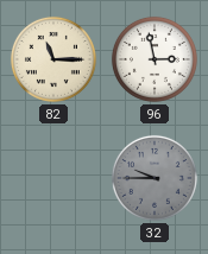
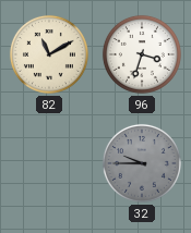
82: 11:15 -> 11:10 (49, 54)
96: 2:58 -> 3:33 (142, 54)
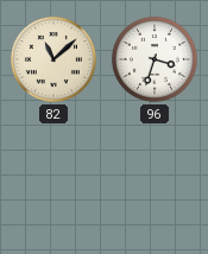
82: 11:10 -> 11:08 (53, 59)
32: 9:45 -> none (142, 163)
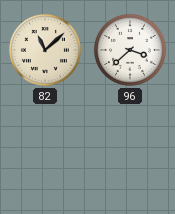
96: 3:33 -> 3:38 (130, 50)
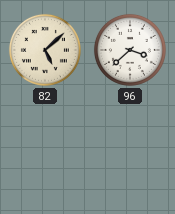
82: 11:08 -> 5:08 (45, 50)
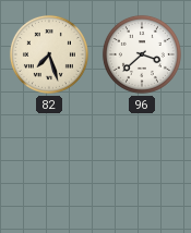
82: 5:08 -> 7:27 (49, 54)
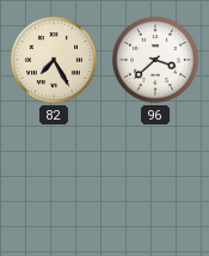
82: 7:27 -> 7:25 (54, 60)
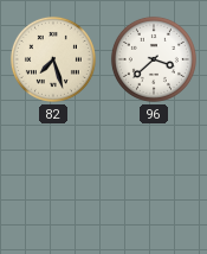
82: 7:25 -> 7:27 (53, 59)
